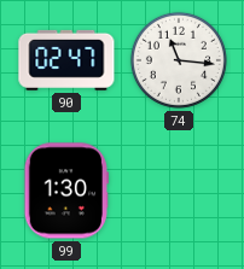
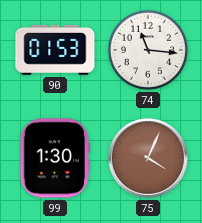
90: 02:47 -> 01:53 (55, 50)
75: none -> 4:04 (149, 159)
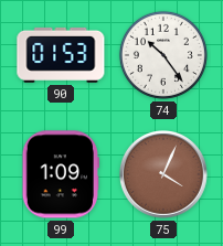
74: 11:16 -> 10:24 (163, 55)
99: 1:30 -> 1:09 (60, 174)
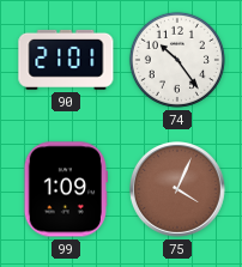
90: 01:53 -> 21:01 (66, 60)
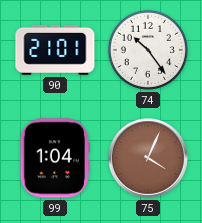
99: 1:09 -> 1:04 (54, 158)
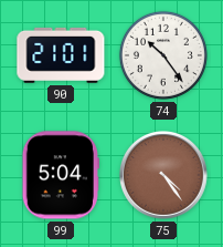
99: 1:04 -> 5:04 (60, 175)
75: 4:04 -> 4:24 (164, 176)
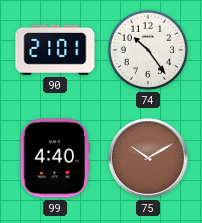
99: 5:04 -> 4:40 (54, 158)
75: 4:24 -> 10:10 (149, 159)
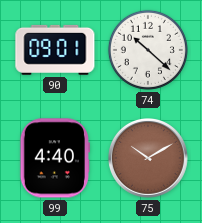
90: 21:01 -> 09:01 (55, 50)
74: 10:24 -> 10:22 (148, 50)
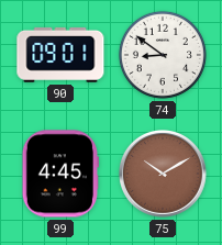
74: 10:22 -> 8:51 (163, 55)
99: 4:40 -> 4:45 (59, 174)
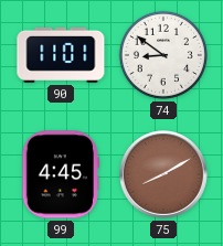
90: 09:01 -> 11:01 (61, 55)
75: 10:10 -> 8:10 (164, 175)
